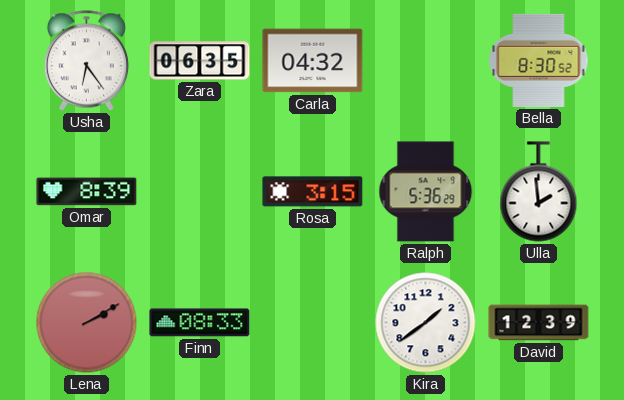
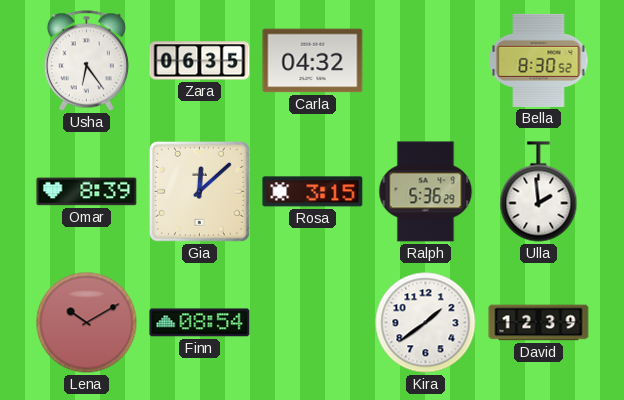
Gia: none -> 12:08 (199, 191)
Lena: 2:10 -> 10:10 (87, 323)
Finn: 08:33 -> 08:54 (200, 323)
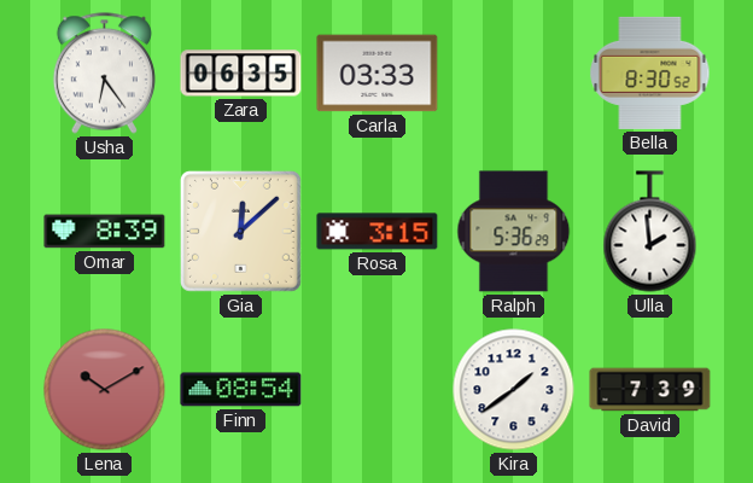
Carla: 04:32 -> 03:33 (378, 74)
David: 12:39 -> 7:39 (650, 390)
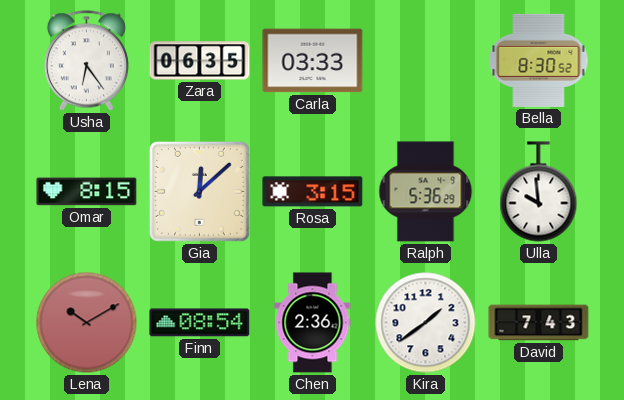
Omar: 8:39 -> 8:15 (87, 192)
Ulla: 1:59 -> 9:59 (539, 192)
Chen: none -> 2:36 (313, 323)
David: 7:39 -> 7:43 (539, 323)
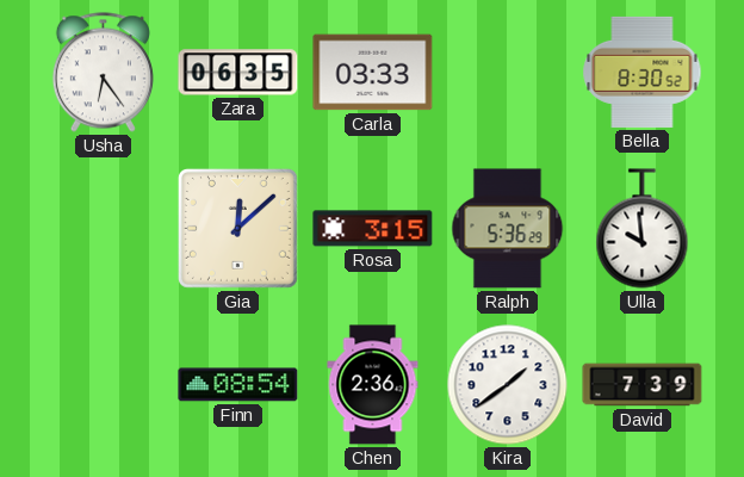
Omar: 8:15 -> none (87, 192)
Lena: 10:10 -> none (87, 323)
David: 7:43 -> 7:39 (643, 385)
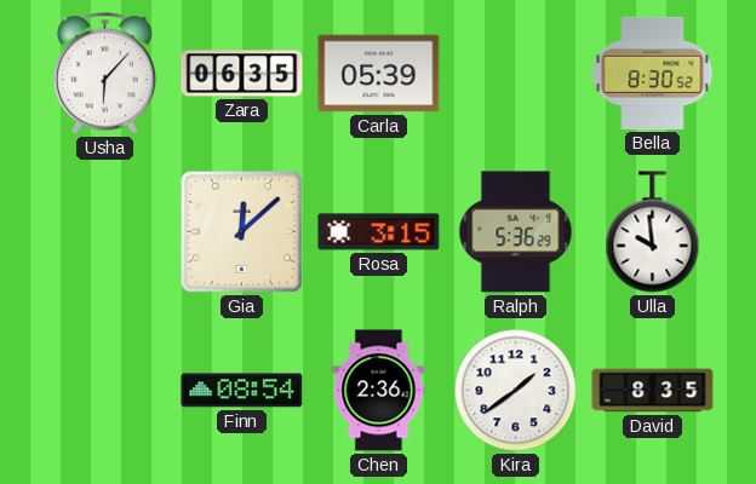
Usha: 6:24 -> 6:07 (104, 74)
Carla: 03:33 -> 05:39 (379, 74)
David: 7:39 -> 8:35 (653, 391)
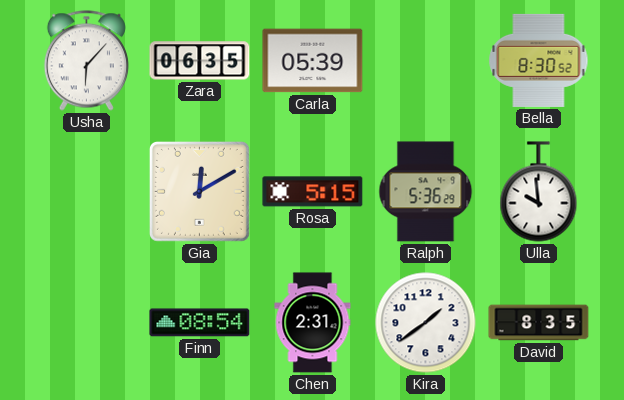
Gia: 12:08 -> 12:10 (199, 191)
Rosa: 3:15 -> 5:15 (313, 192)
Chen: 2:36 -> 2:31 (313, 323)
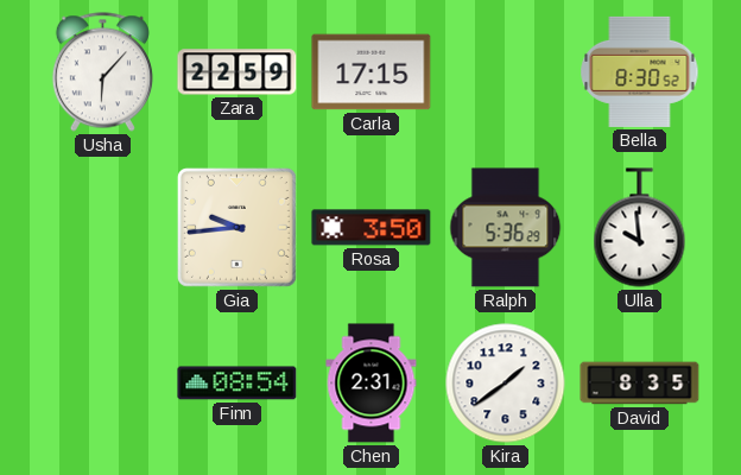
Zara: 06:35 -> 22:59 (237, 72)
Carla: 05:39 -> 17:15 (372, 72)
Gia: 12:10 -> 9:44 (236, 227)
Rosa: 5:15 -> 3:50 (372, 228)
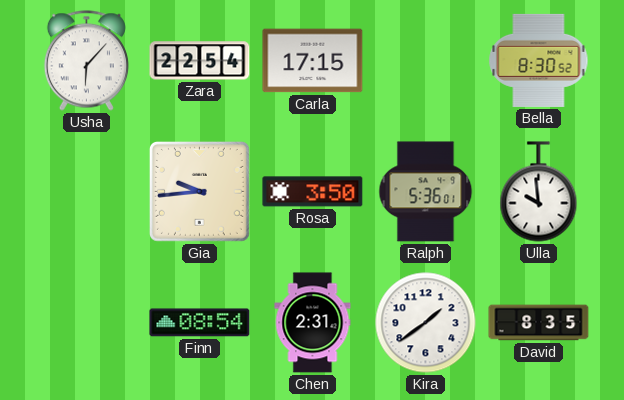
Zara: 22:59 -> 22:54 (200, 61)
Ralph: 5:36:29 -> 5:36:01 (426, 192)
